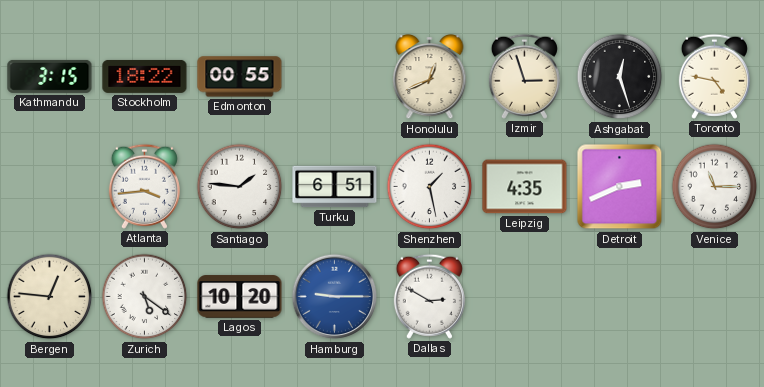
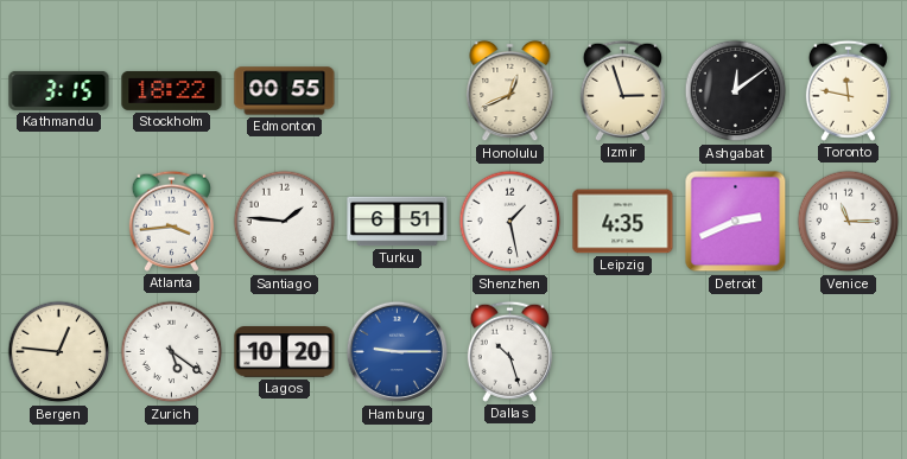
Ashgabat: 12:27 -> 12:09 (736, 91)
Toronto: 4:47 -> 11:47 (848, 90)
Dallas: 2:50 -> 10:27 (509, 351)
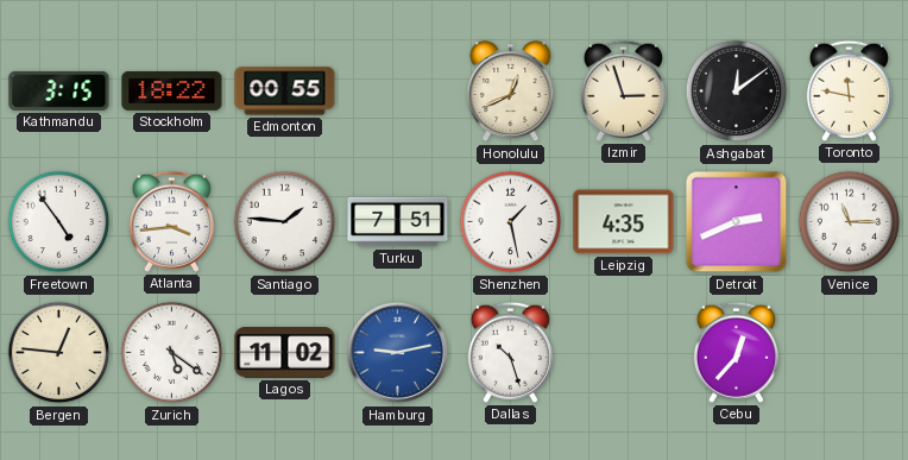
Freetown: none -> 4:54 (59, 222)
Turku: 6:51 -> 7:51 (398, 222)
Lagos: 10:20 -> 11:02 (285, 353)
Hamburg: 9:15 -> 9:13 (398, 353)
Cebu: none -> 12:37 (736, 352)
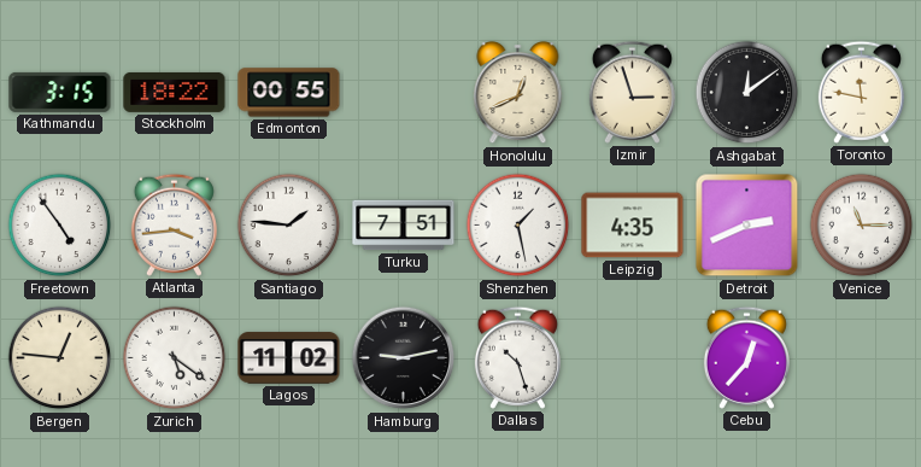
Hamburg dial: blue -> black (404, 358)
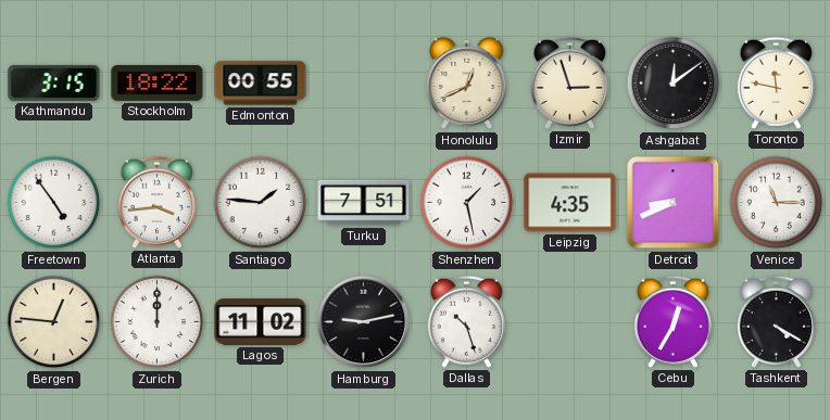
Detroit: 2:41 -> 8:41 (674, 203)
Zurich: 5:21 -> 12:00 (158, 322)
Cebu: 12:37 -> 12:35 (672, 321)
Tashkent: none -> 4:20 (776, 321)
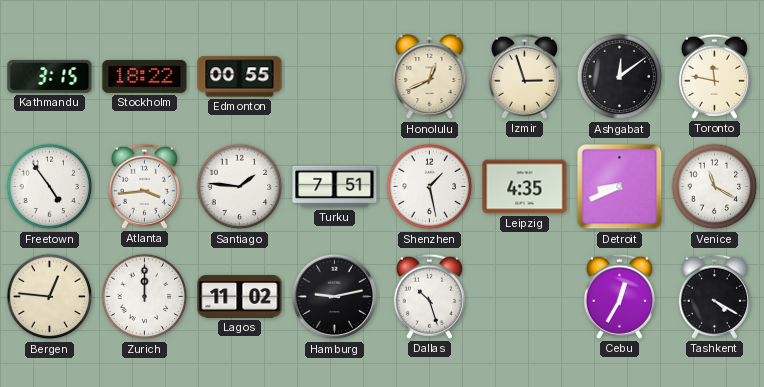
Venice: 11:15 -> 11:20 (715, 187)
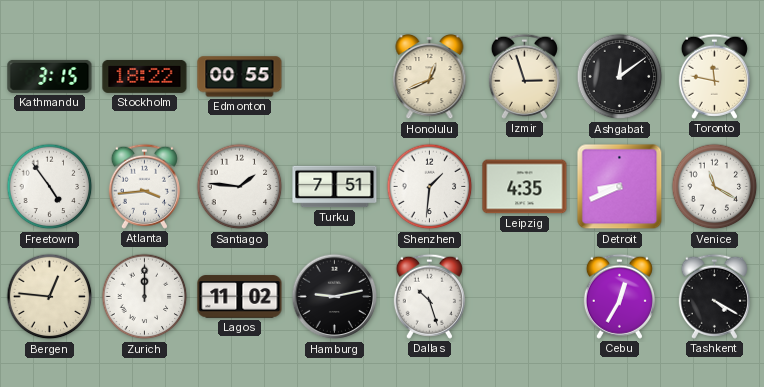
Shenzhen: 1:28 -> 1:31 (430, 187)
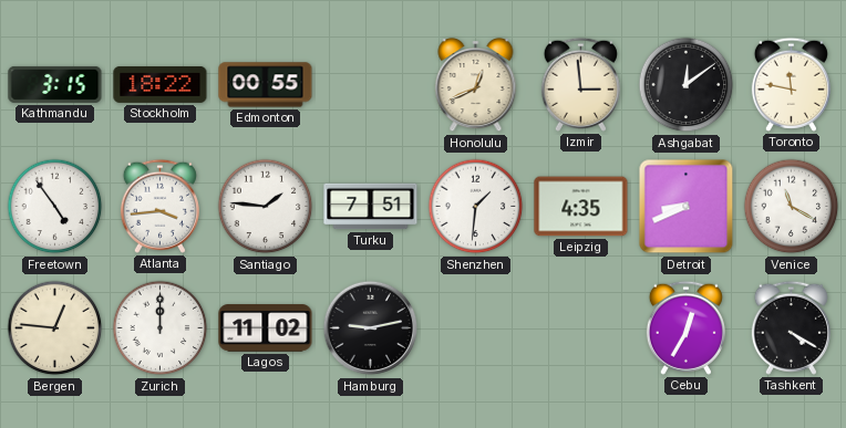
Izmir: 2:57 -> 2:59 (580, 84)
Dallas: 10:27 -> none (429, 296)
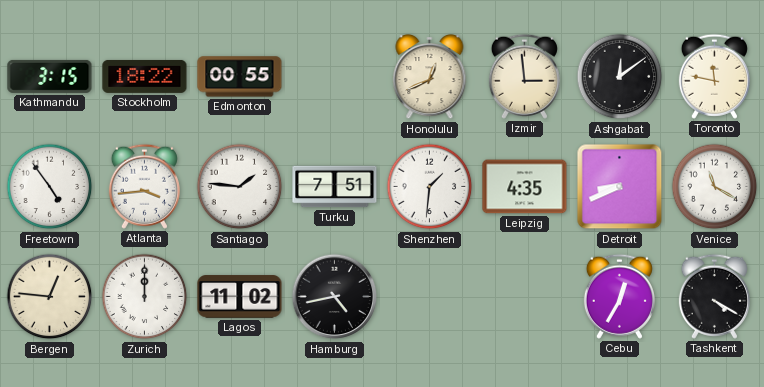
Hamburg: 9:13 -> 4:43 (335, 297)
